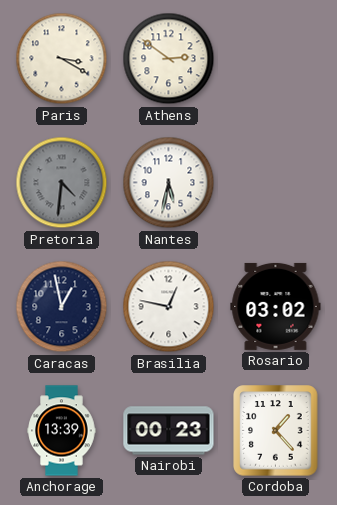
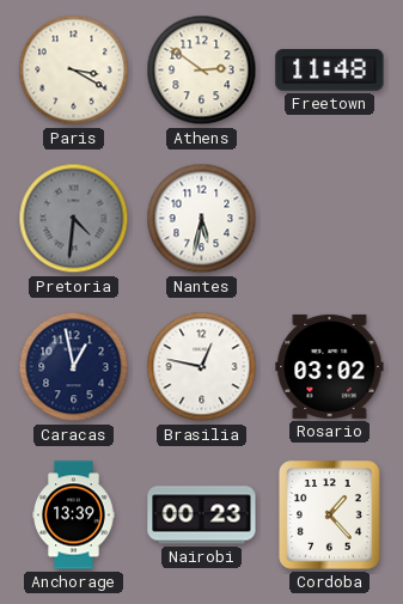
Freetown: none -> 11:48 (330, 69)
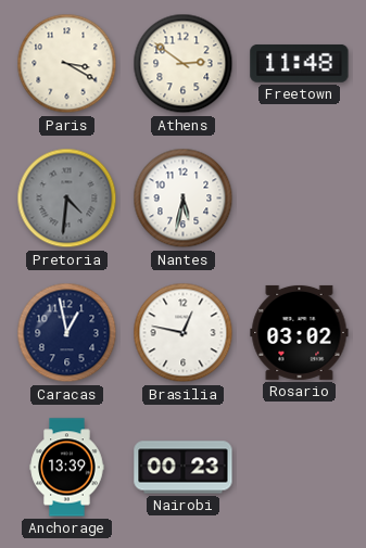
Cordoba: 1:23 -> none (330, 515)
